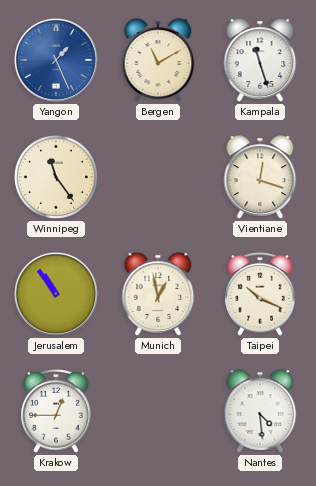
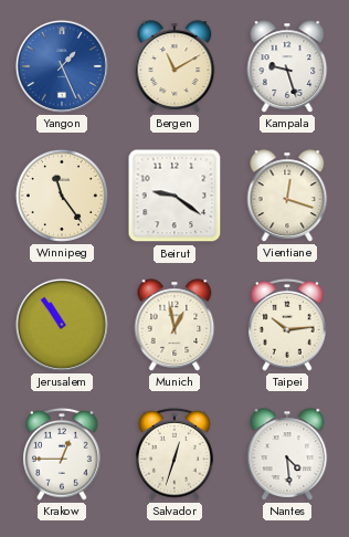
Kampala: 11:27 -> 9:27 (287, 66)
Beirut: none -> 9:21 (174, 196)
Taipei: 10:19 -> 10:14 (287, 326)
Salvador: none -> 12:33 (174, 455)
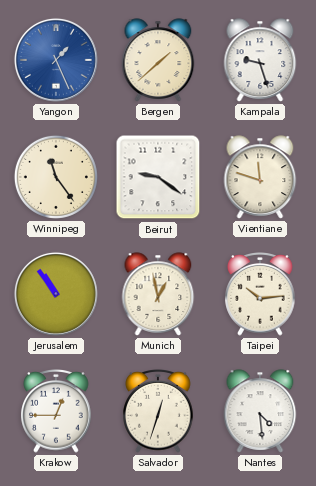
Bergen: 11:10 -> 1:38 (158, 60)
Vientiane: 12:18 -> 11:48 (260, 177)
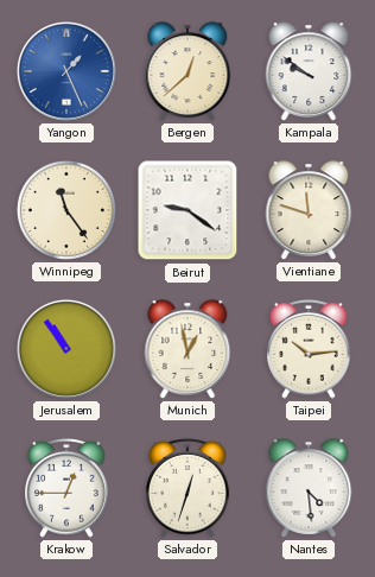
Bergen: 1:38 -> 12:38 (188, 71)
Kampala: 9:27 -> 9:51 (309, 71)
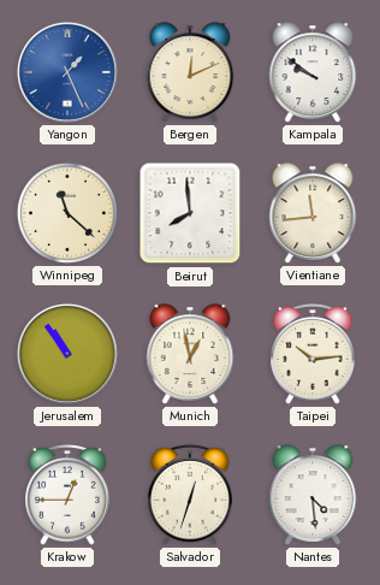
Bergen: 12:38 -> 12:11 (190, 72)
Winnipeg: 11:24 -> 11:22 (67, 213)
Beirut: 9:21 -> 7:59 (190, 213)
Vientiane: 11:48 -> 11:44 (313, 213)
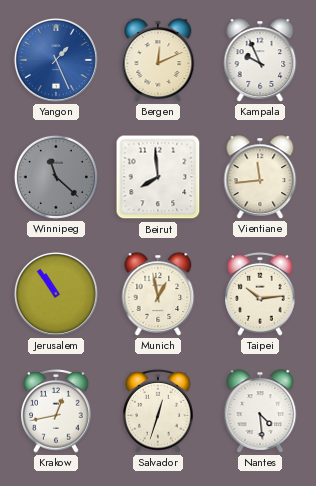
Kampala: 9:51 -> 9:56 (260, 60)
Winnipeg dial: cream -> grey (56, 177)
Krakow: 12:45 -> 12:43 (56, 412)
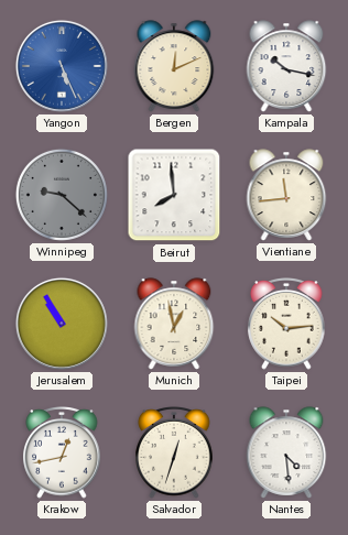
Yangon: 1:26 -> 5:26 (62, 66)
Kampala: 9:56 -> 10:17 (286, 66)
Winnipeg: 11:22 -> 9:22 (62, 195)
Jerusalem: 10:54 -> 10:55 (62, 324)
